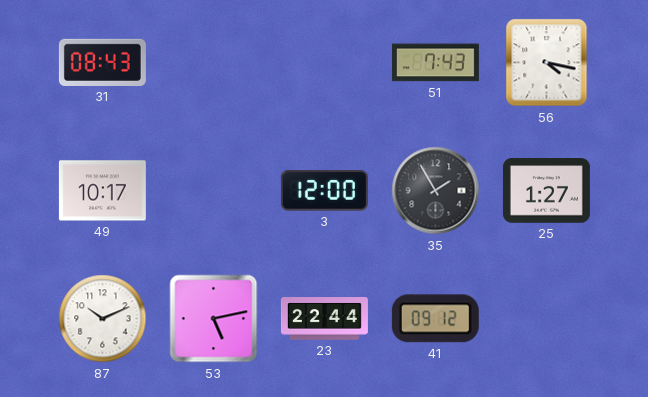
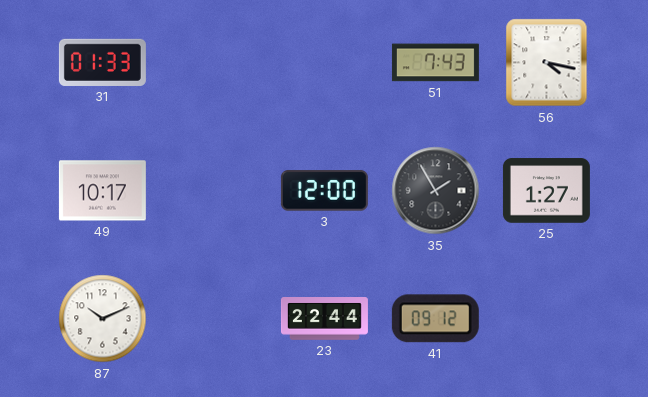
31: 08:43 -> 01:33 (102, 62)
53: 5:13 -> none (214, 319)
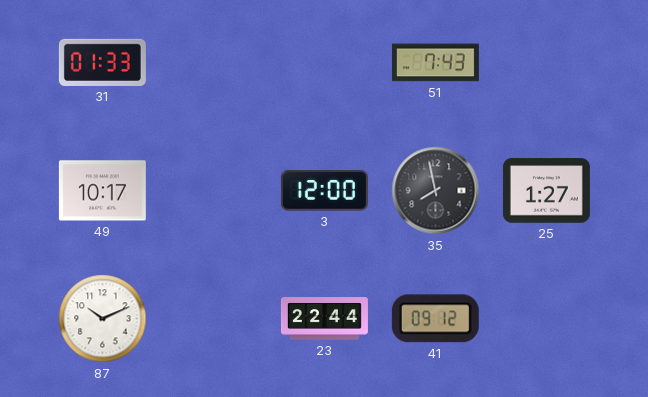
56: 4:17 -> none (547, 63)
35: 1:55 -> 7:58 (436, 191)
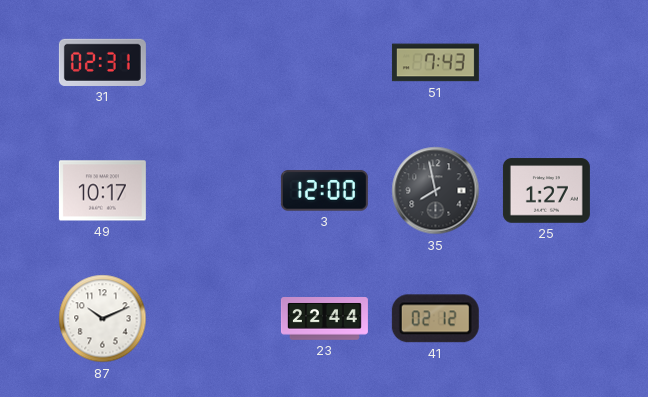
31: 01:33 -> 02:31 (102, 62)
41: 09:12 -> 02:12 (435, 319)
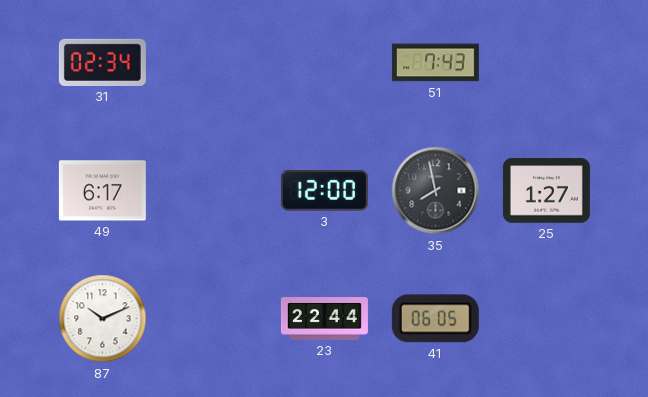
31: 02:31 -> 02:34 (102, 62)
49: 10:17 -> 6:17 (102, 191)
41: 02:12 -> 06:05 (435, 319)
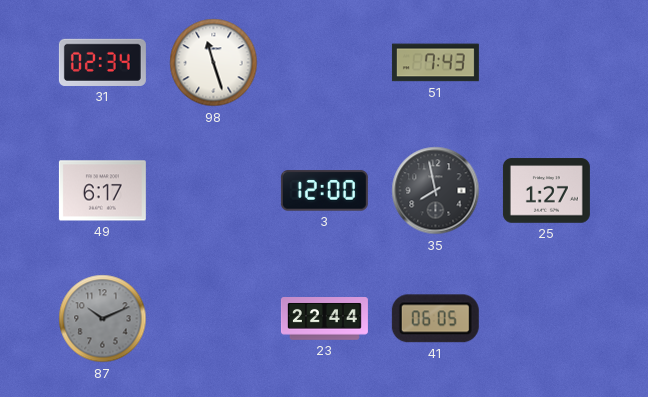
98: none -> 11:27 (214, 63)
87 dial: white -> grey (103, 319)
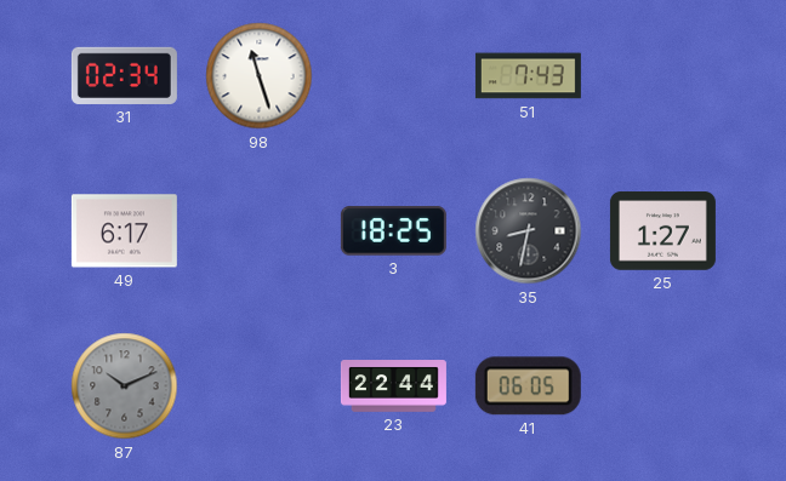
3: 12:00 -> 18:25 (393, 231)
35: 7:58 -> 8:32 (529, 231)
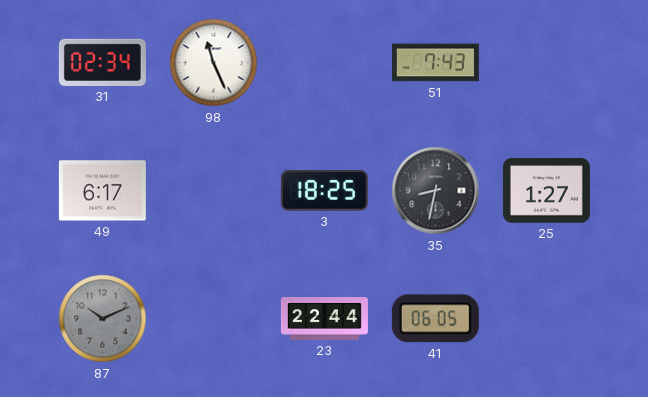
98: 11:27 -> 11:26 (214, 63)
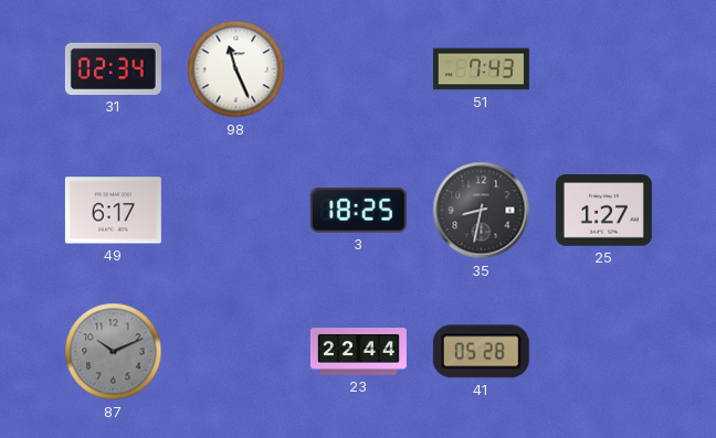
41: 06:05 -> 05:28 (481, 352)
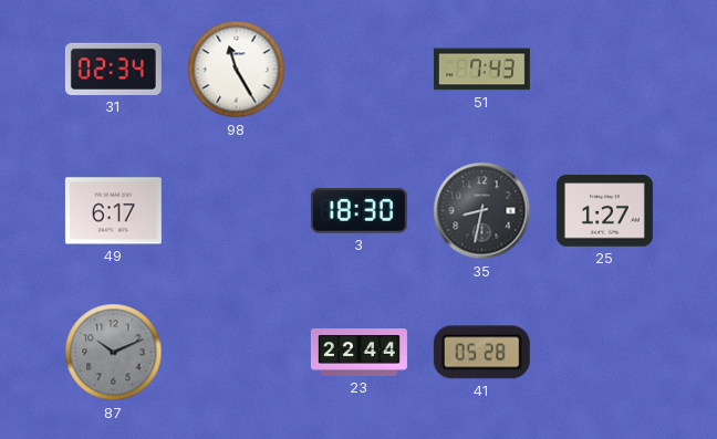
98: 11:26 -> 11:25 (237, 70)
3: 18:25 -> 18:30 (358, 211)
